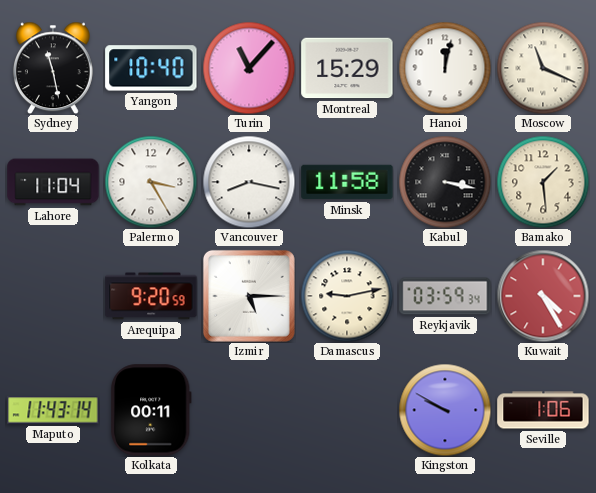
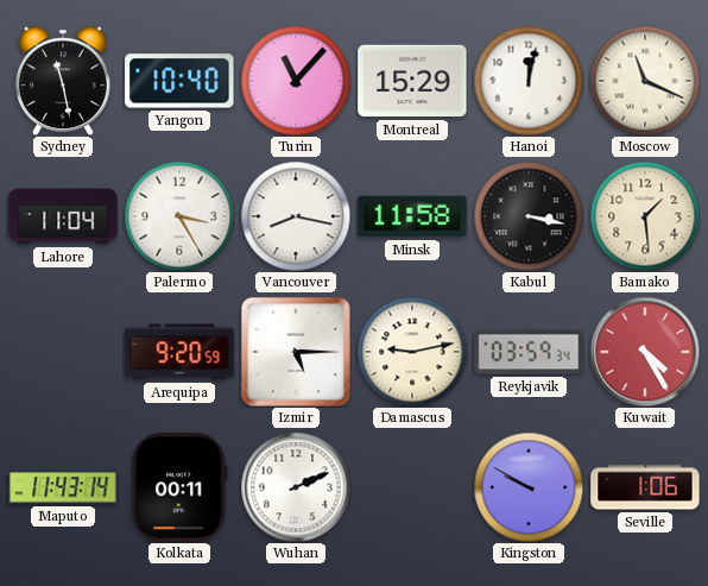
Wuhan: none -> 2:11 (296, 487)
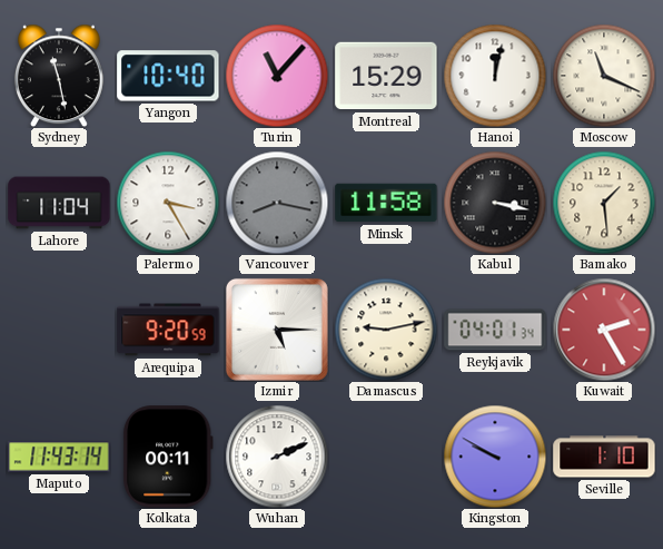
Vancouver dial: white -> grey (277, 203)
Reykjavik: 03:59 -> 04:01 (495, 330)
Kuwait: 4:25 -> 2:25 (604, 330)
Seville: 1:06 -> 1:10 (604, 457)
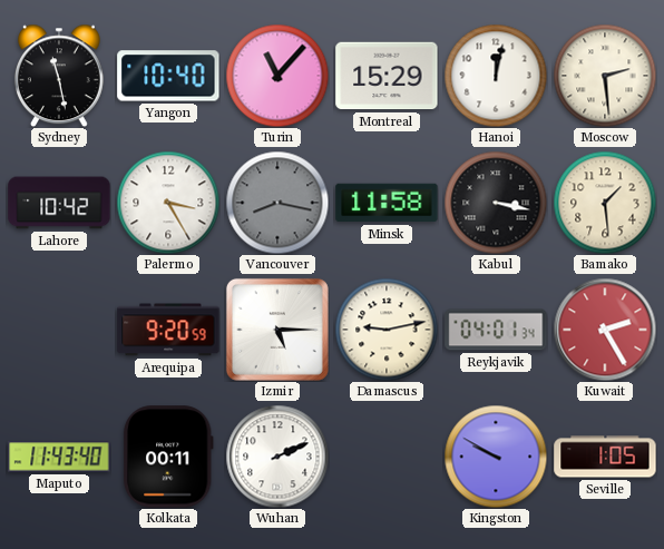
Moscow: 11:19 -> 2:29 (605, 76)
Lahore: 11:04 -> 10:42 (59, 203)
Maputo: 11:43:14 -> 11:43:40 (59, 457)
Seville: 1:10 -> 1:05 (605, 457)
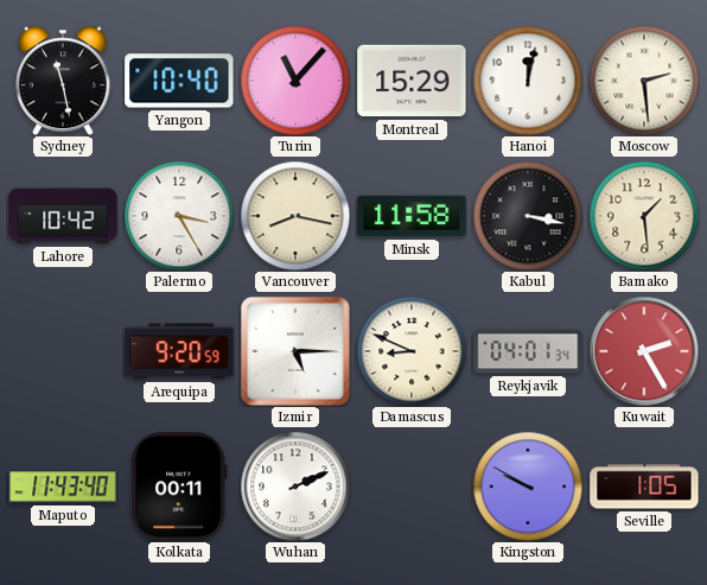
Vancouver dial: grey -> cream (295, 216)
Damascus: 9:13 -> 8:49 (412, 351)
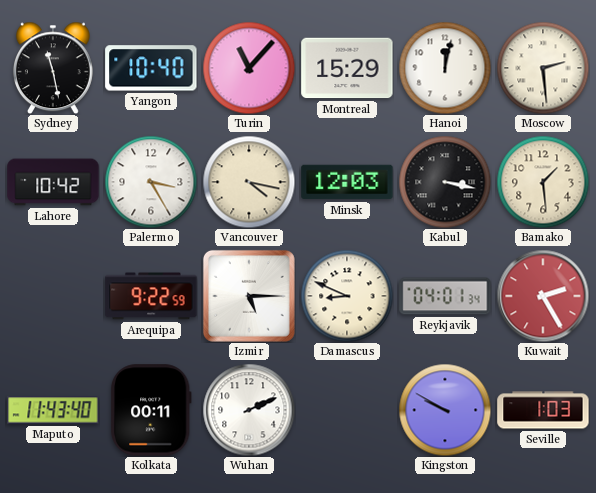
Vancouver: 8:17 -> 4:17 (249, 182)
Minsk: 11:58 -> 12:03 (347, 182)
Arequipa: 9:20 -> 9:22 (151, 296)
Seville: 1:05 -> 1:03 (543, 410)
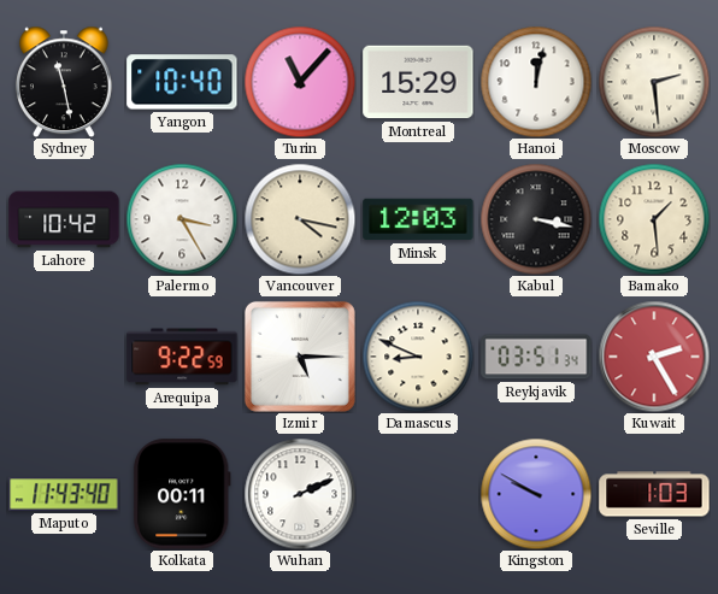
Reykjavik: 04:01 -> 03:51 (536, 357)
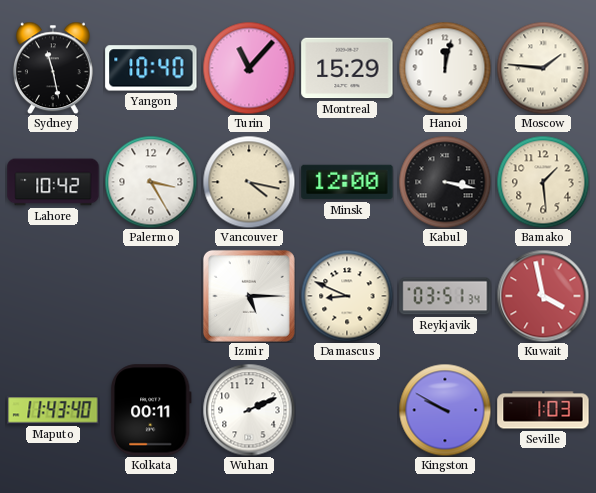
Moscow: 2:29 -> 1:46 (543, 68)
Minsk: 12:03 -> 12:00 (347, 182)
Arequipa: 9:22 -> none (182, 357)
Kuwait: 2:25 -> 3:58 (543, 296)
